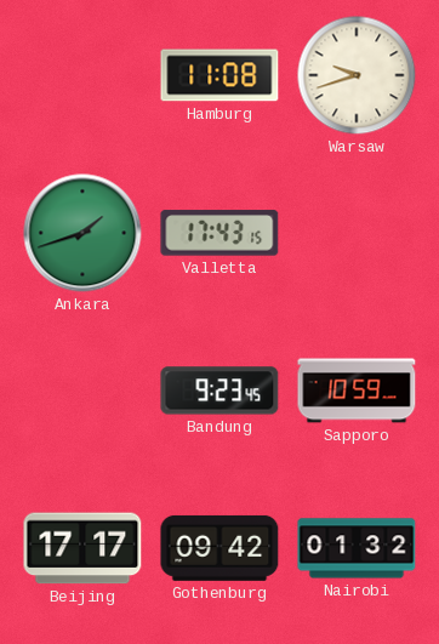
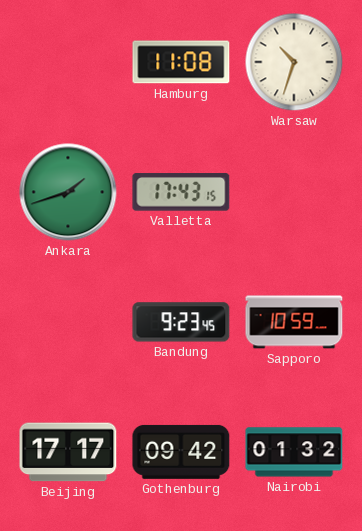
Warsaw: 9:42 -> 10:33 (294, 62)
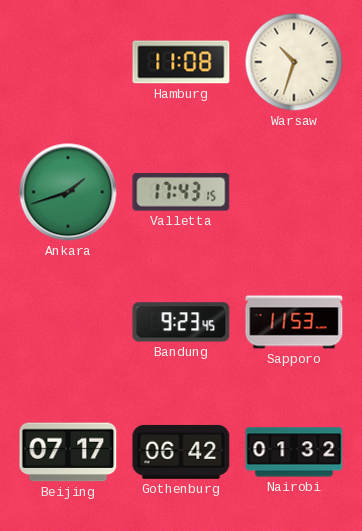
Sapporo: 10:59 -> 11:53 (294, 322)
Beijing: 17:17 -> 07:17 (68, 452)
Gothenburg: 09:42 -> 06:42 (181, 452)
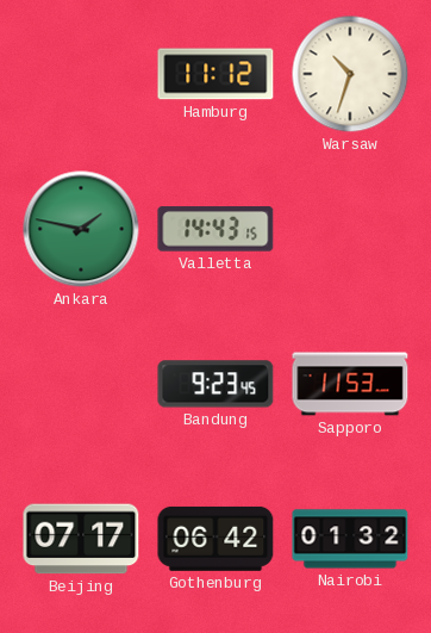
Hamburg: 11:08 -> 11:12 (215, 74)
Ankara: 1:42 -> 1:47 (81, 229)
Valletta: 17:43 -> 14:43 (215, 229)
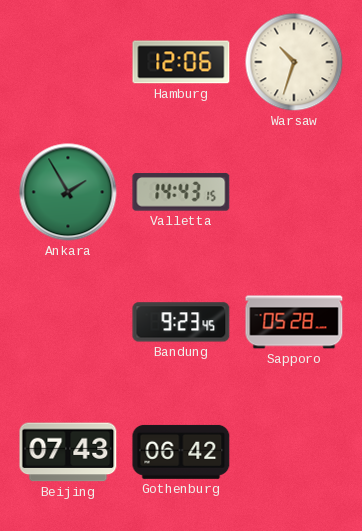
Hamburg: 11:12 -> 12:06 (181, 62)
Ankara: 1:47 -> 1:55 (68, 192)
Sapporo: 11:53 -> 05:28 (294, 322)
Beijing: 07:17 -> 07:43 (68, 452)
Nairobi: 01:32 -> none (350, 539)
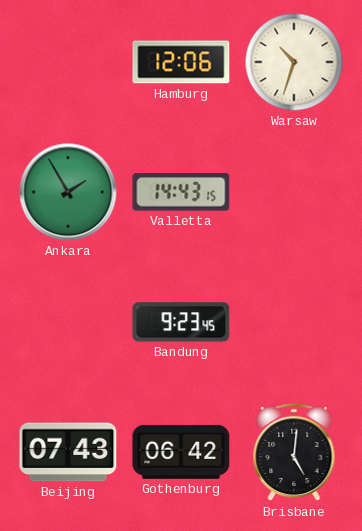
Sapporo: 05:28 -> none (294, 322)
Brisbane: none -> 5:01 (294, 452)
